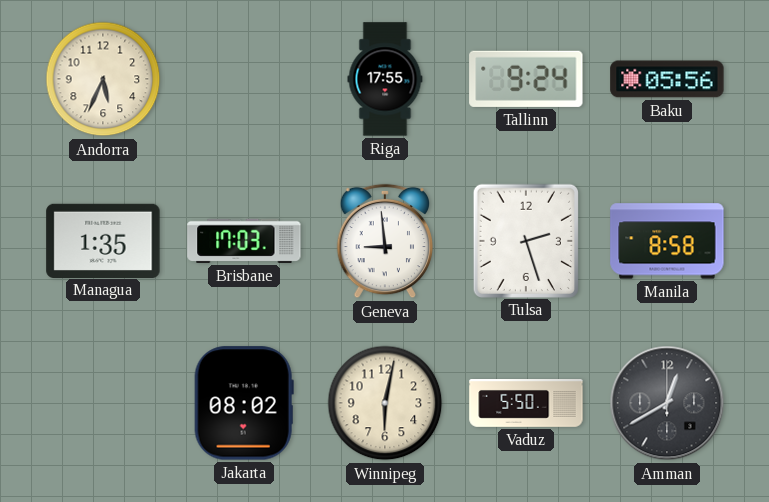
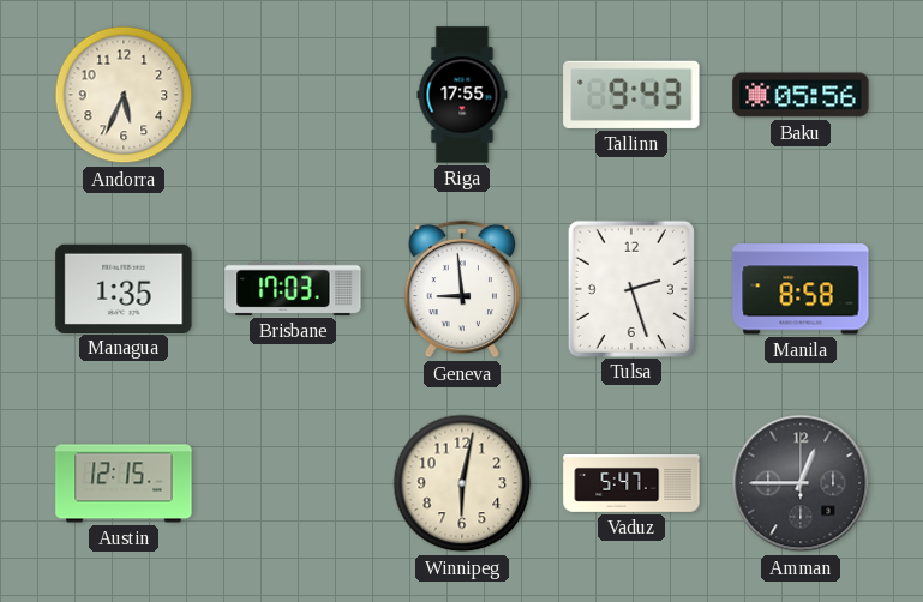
Tallinn: 9:24 -> 9:43 (631, 95)
Austin: none -> 12:15 (124, 483)
Jakarta: 08:02 -> none (244, 403)
Vaduz: 5:50 -> 5:47 (631, 484)
Amman: 12:40 -> 12:45 (801, 483)
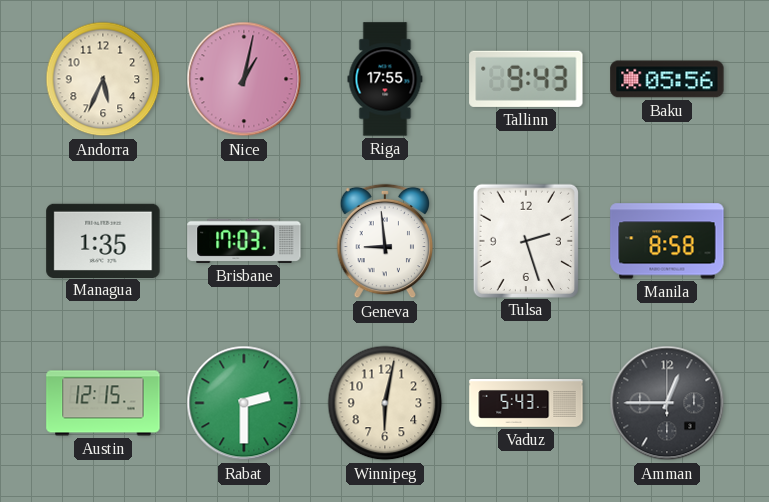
Nice: none -> 1:02 (244, 79)
Rabat: none -> 2:30 (244, 403)
Vaduz: 5:47 -> 5:43 (526, 404)
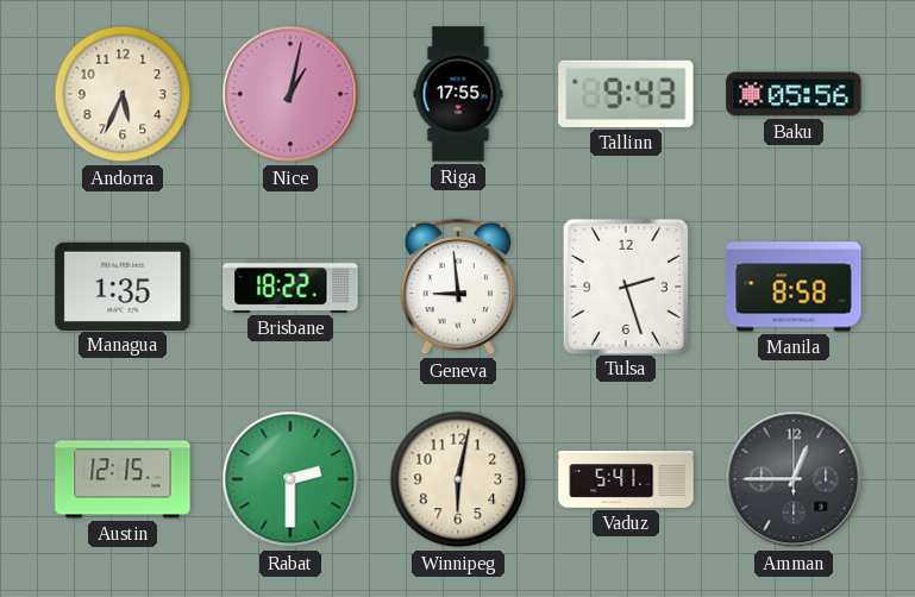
Brisbane: 17:03 -> 18:22 (290, 287)
Vaduz: 5:43 -> 5:41 (626, 480)
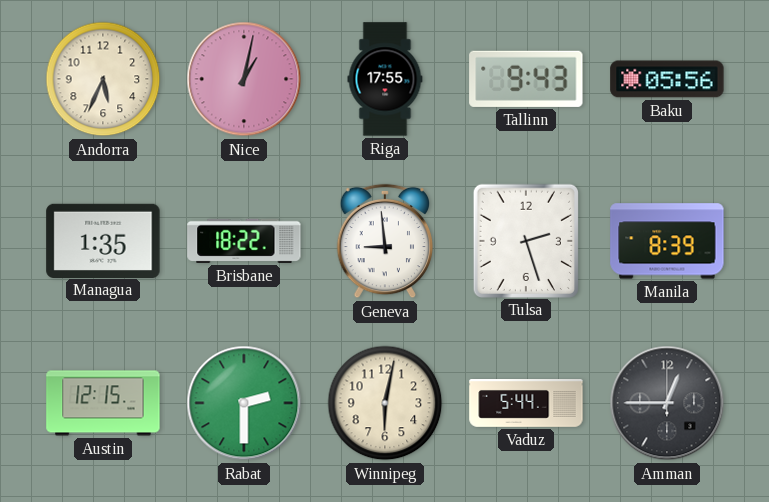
Manila: 8:58 -> 8:39 (667, 241)
Vaduz: 5:41 -> 5:44 (526, 404)
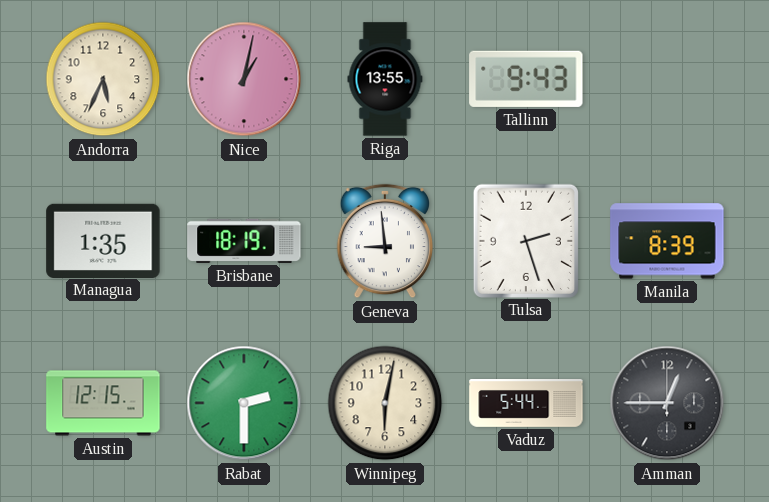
Riga: 17:55 -> 13:55 (385, 79)
Baku: 05:56 -> none (667, 79)
Brisbane: 18:22 -> 18:19 (244, 241)
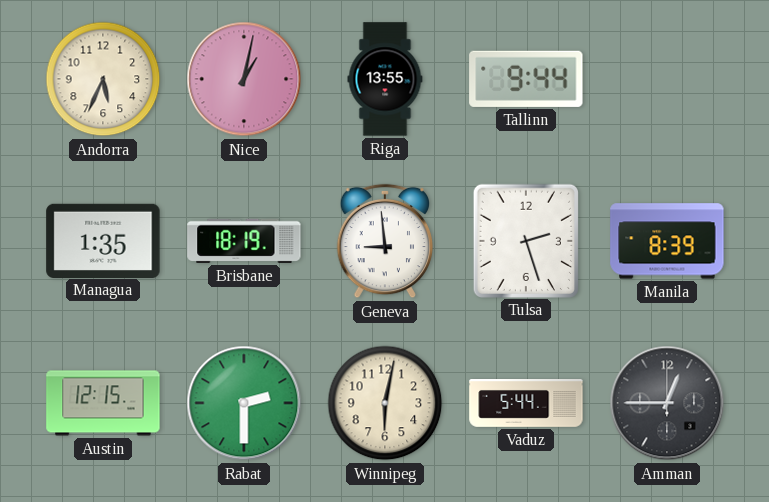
Tallinn: 9:43 -> 9:44 (526, 79)
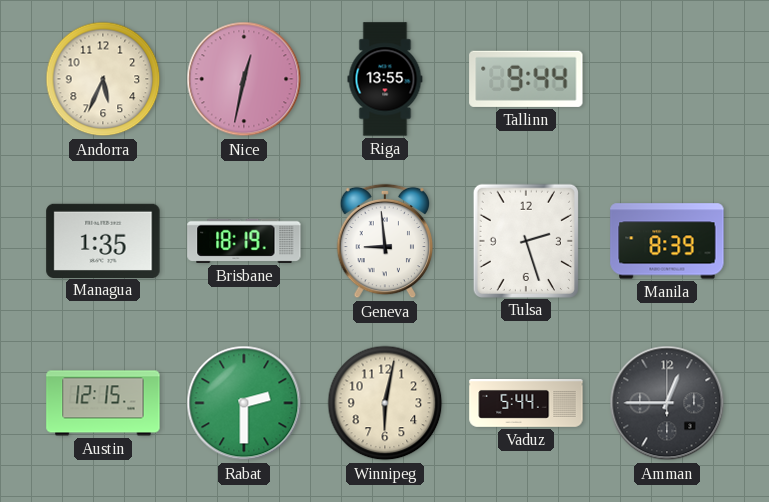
Nice: 1:02 -> 12:32 (244, 79)
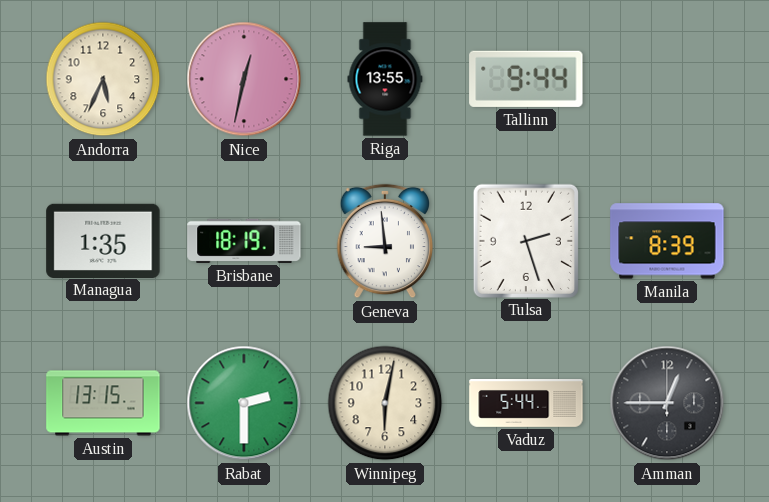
Austin: 12:15 -> 13:15 (103, 403)
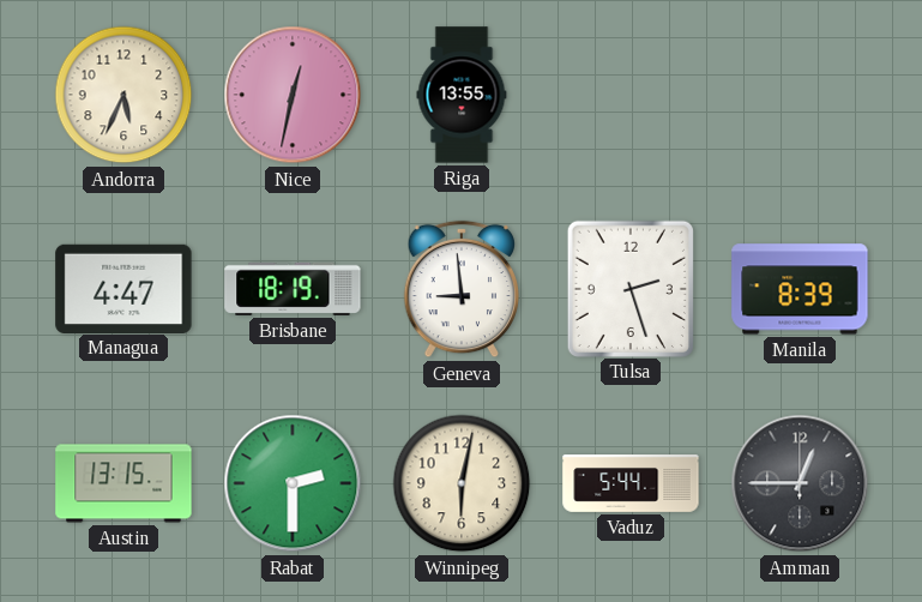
Tallinn: 9:44 -> none (526, 79)
Managua: 1:35 -> 4:47 (123, 288)
